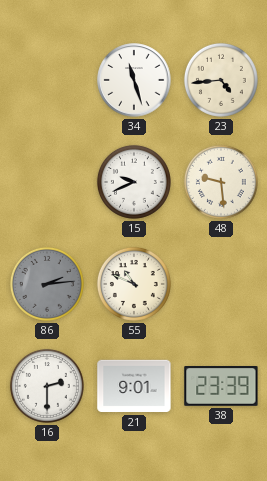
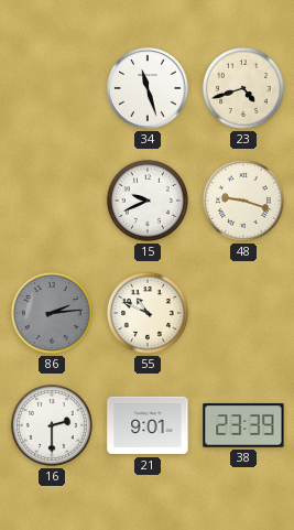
23: 4:44 -> 4:42 (243, 88)
48: 9:29 -> 9:18 (243, 201)
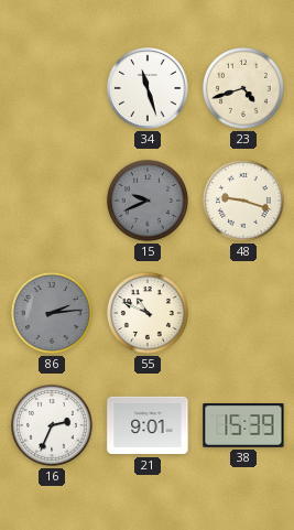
15 dial: white -> grey (148, 201)
16: 2:30 -> 2:34 (52, 425)
38: 23:39 -> 15:39 (243, 426)
